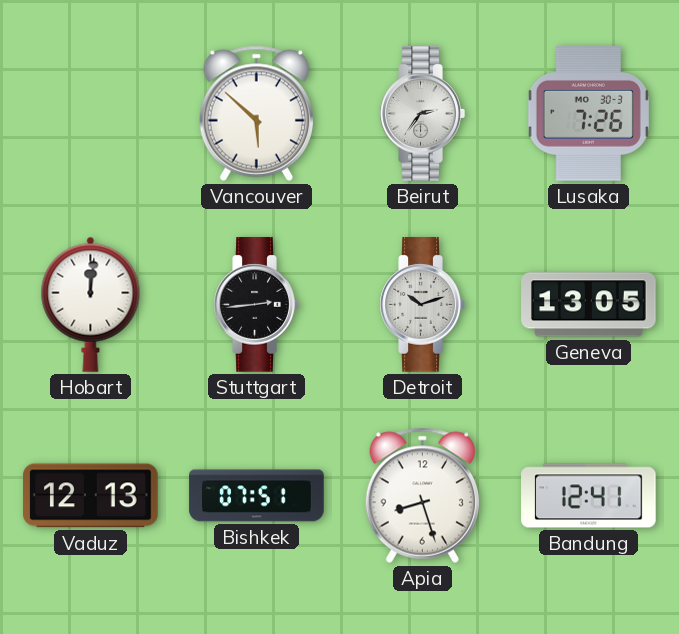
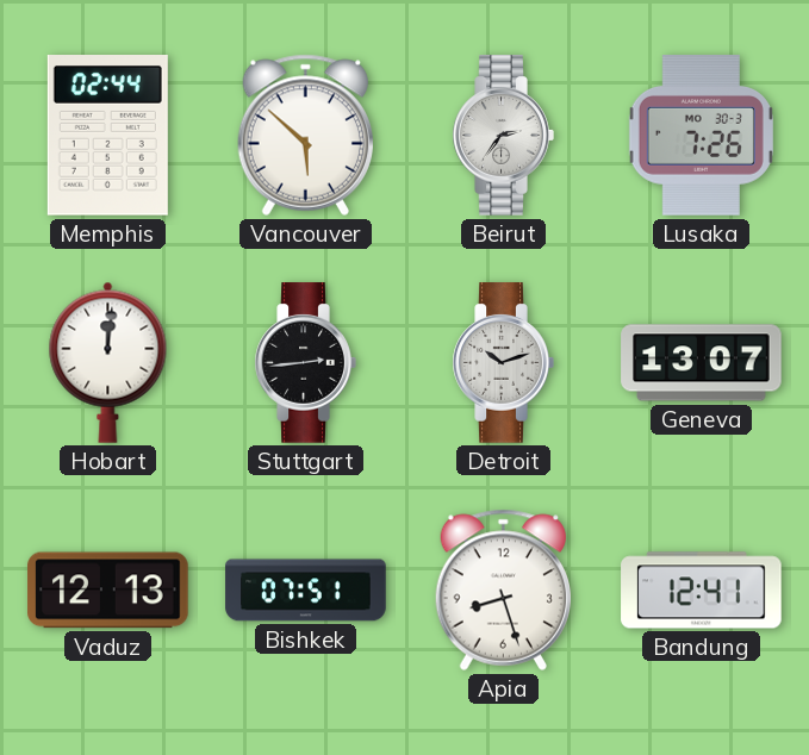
Memphis: none -> 02:44 (107, 136)
Geneva: 13:05 -> 13:07 (702, 363)
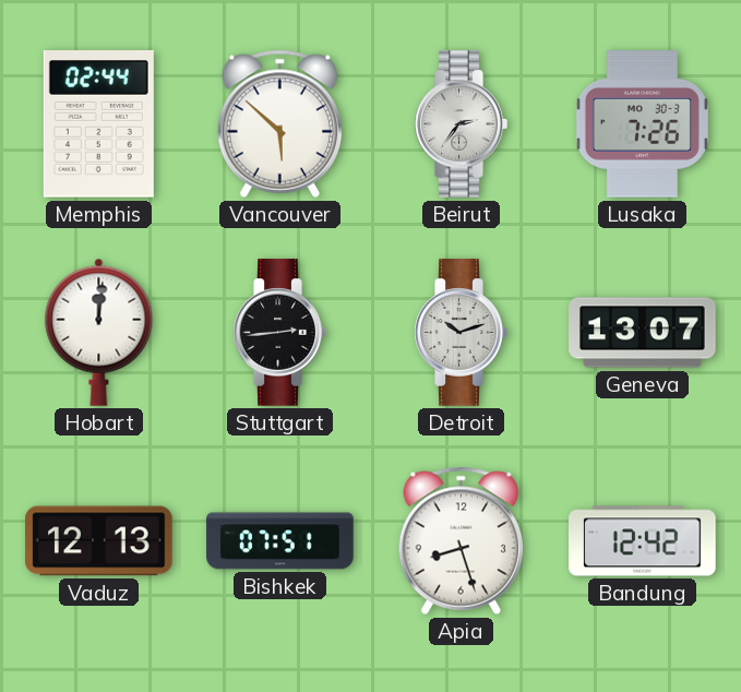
Bandung: 12:41 -> 12:42 (643, 541)
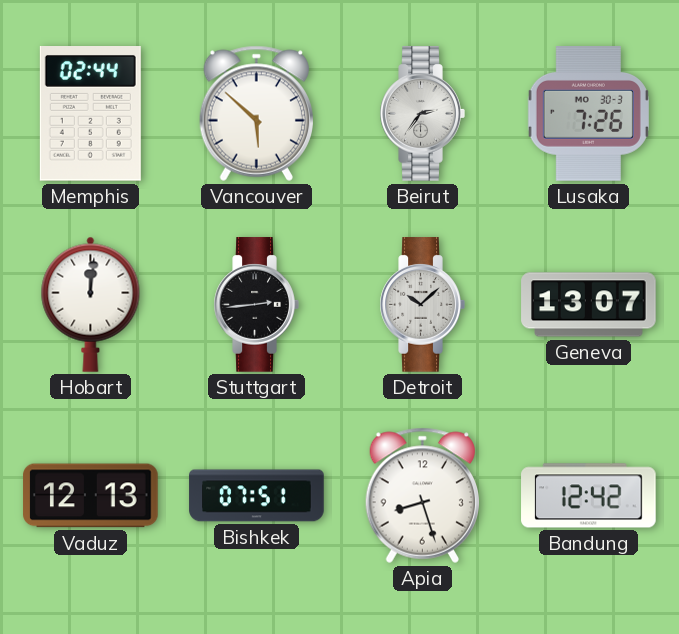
Detroit: 10:12 -> 10:08 (422, 305)
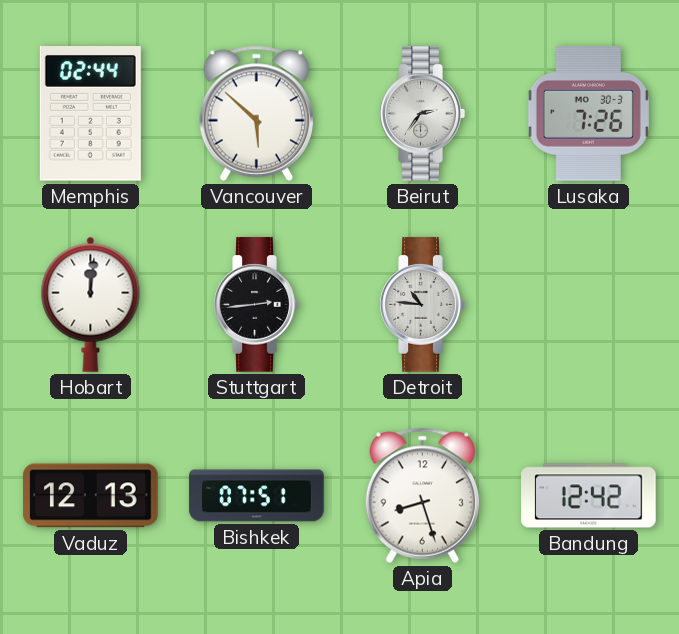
Detroit: 10:08 -> 10:46 (422, 305)
Geneva: 13:07 -> none (589, 305)
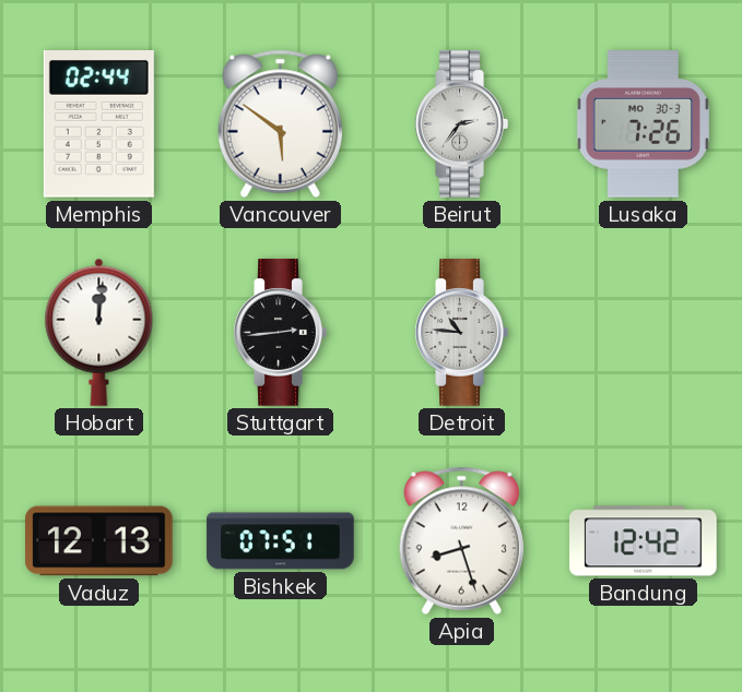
Vancouver: 5:52 -> 5:51 (280, 123)
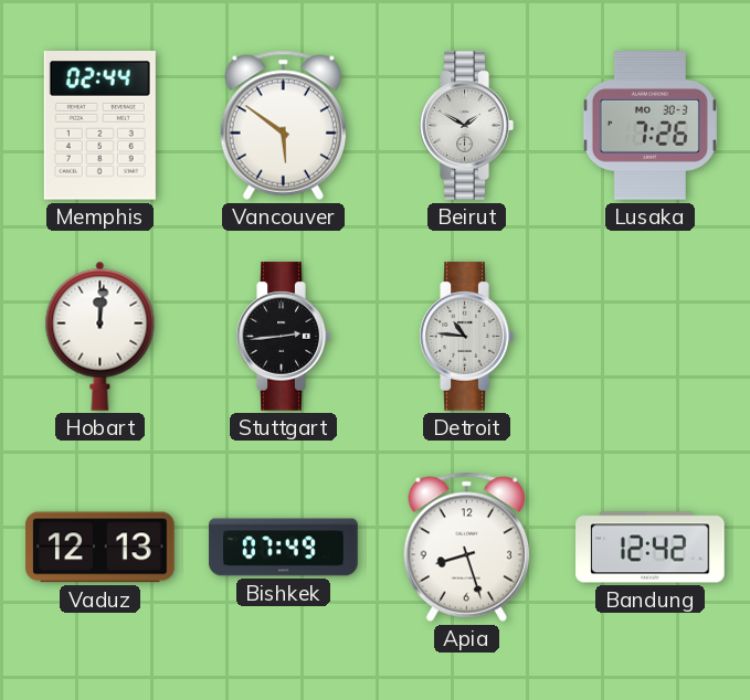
Beirut: 2:36 -> 1:50 (466, 126)
Bishkek: 07:51 -> 07:49 (284, 548)
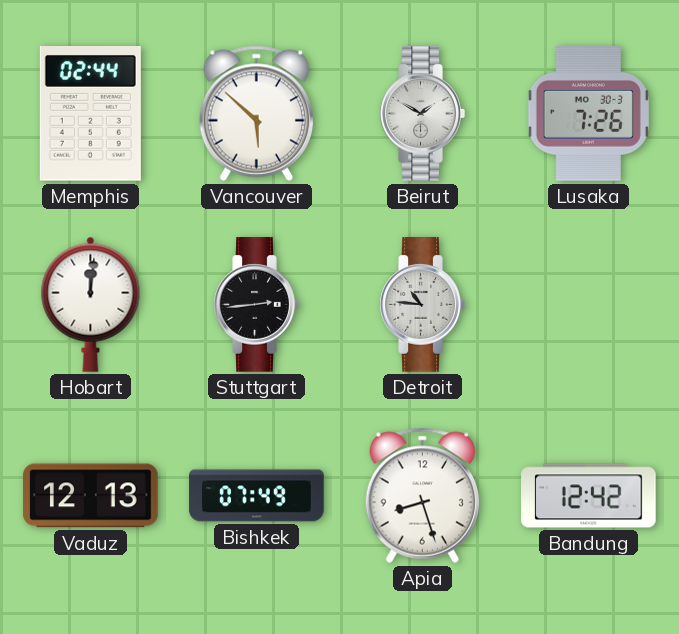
Vancouver: 5:51 -> 5:52 (256, 113)
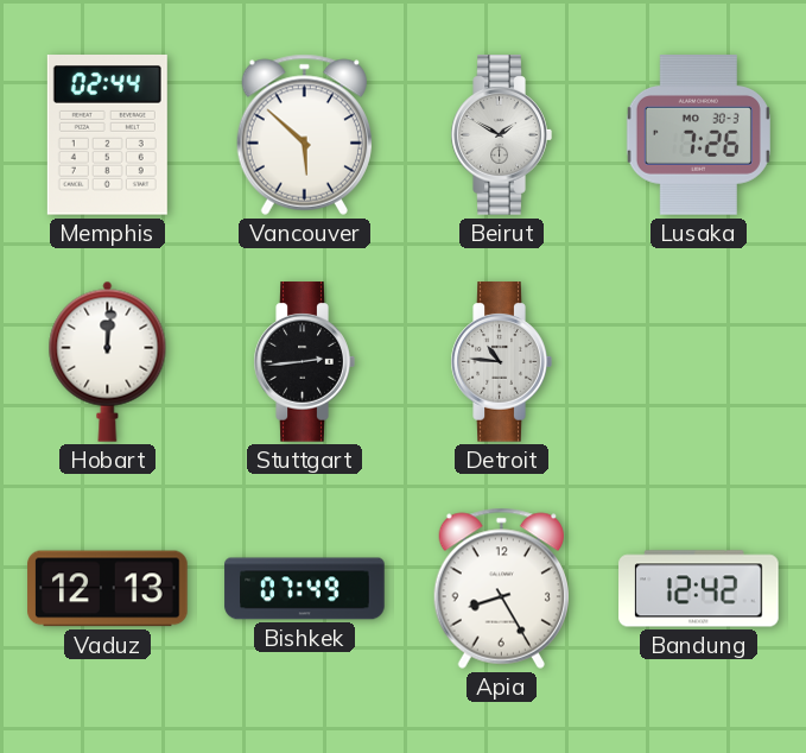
Apia: 8:27 -> 8:25 (501, 588)
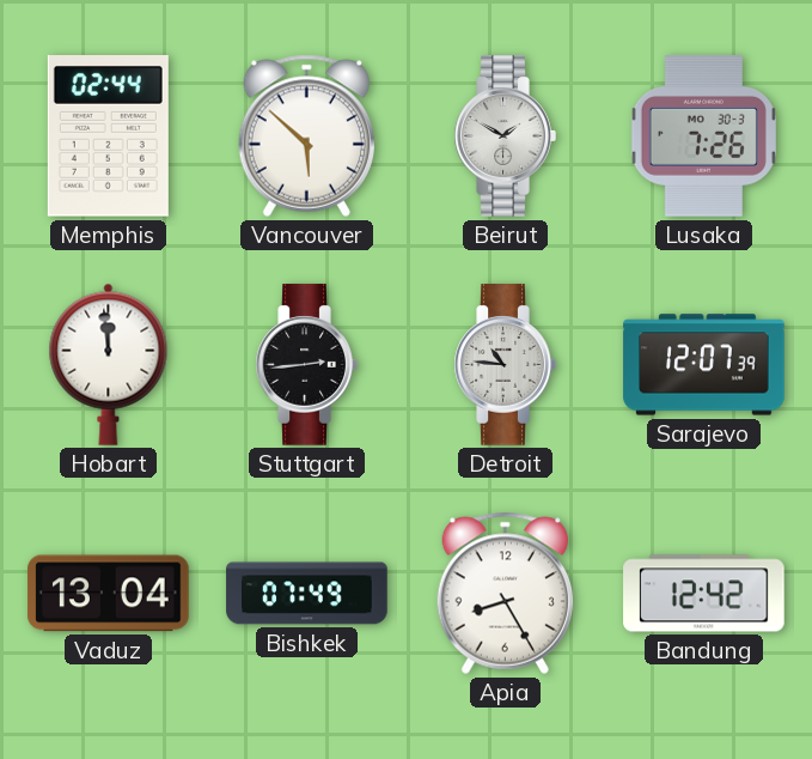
Hobart: 12:01 -> 11:59 (109, 364)
Sarajevo: none -> 12:07 (704, 365)
Vaduz: 12:13 -> 13:04 (109, 594)
